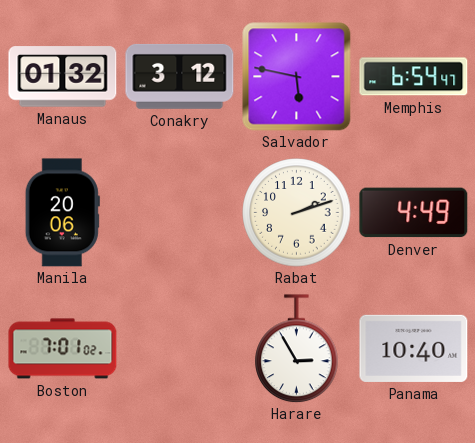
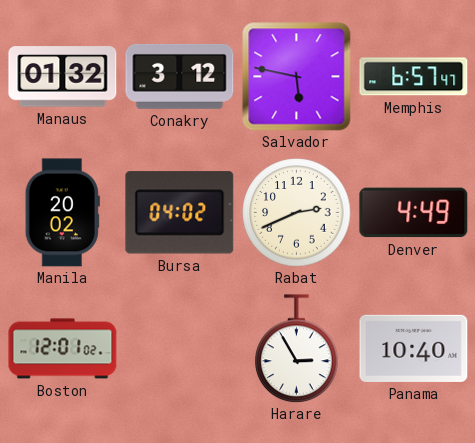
Memphis: 6:54 -> 6:57 (414, 77)
Manila: 20:06 -> 20:02 (62, 213)
Bursa: none -> 04:02 (180, 213)
Rabat: 2:12 -> 2:41 (297, 213)
Boston: 7:01 -> 12:01 (63, 349)
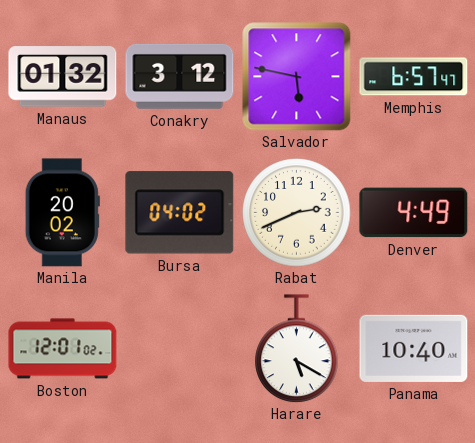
Harare: 2:55 -> 5:20 (297, 349)
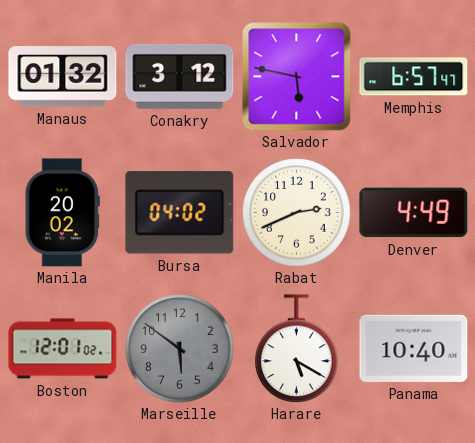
Marseille: none -> 5:51 (180, 349)
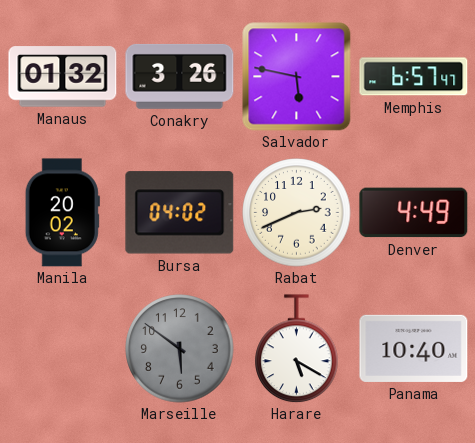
Conakry: 3:12 -> 3:26 (180, 76)
Boston: 12:01 -> none (63, 349)
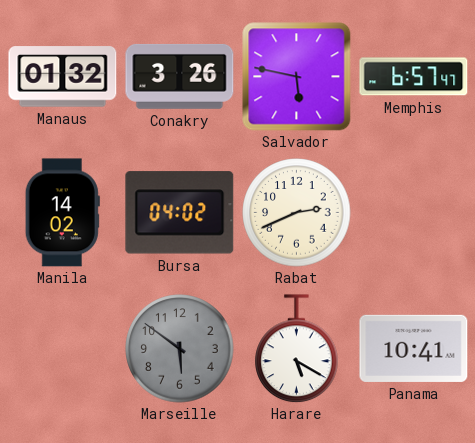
Manila: 20:02 -> 14:02 (62, 213)
Denver: 4:49 -> none (414, 213)
Panama: 10:40 -> 10:41 (414, 348)
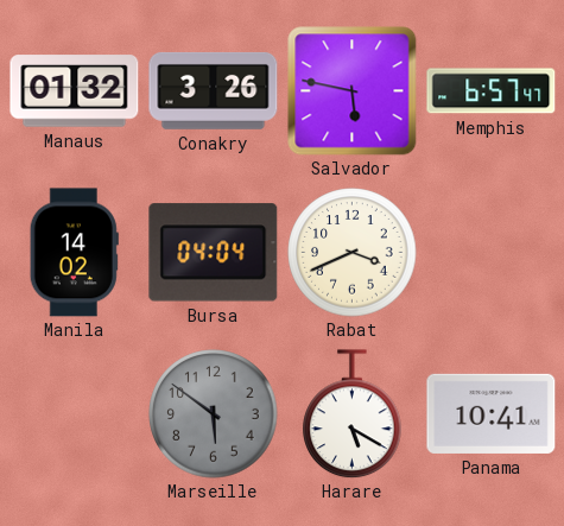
Bursa: 04:02 -> 04:04 (214, 253)
Rabat: 2:41 -> 3:41 (353, 253)
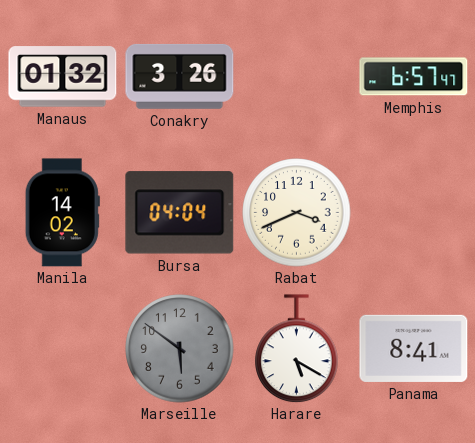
Salvador: 5:47 -> none (353, 91)
Panama: 10:41 -> 8:41 (414, 348)
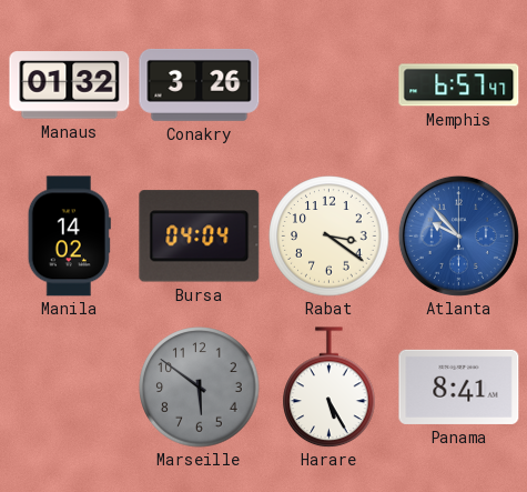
Rabat: 3:41 -> 3:21 (330, 237)
Atlanta: none -> 9:53 (458, 235)
Harare: 5:20 -> 5:25 (330, 388)
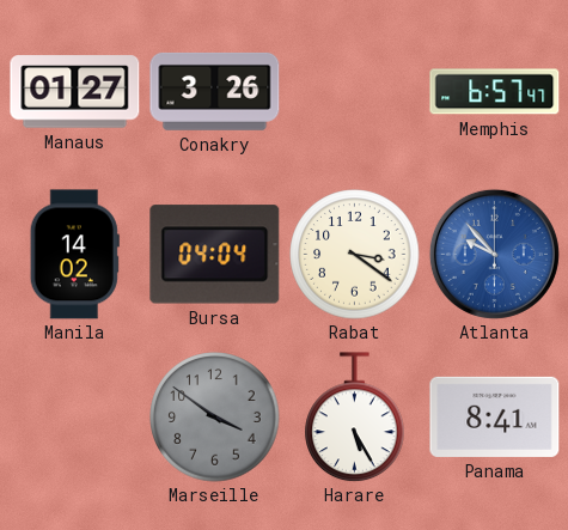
Manaus: 01:32 -> 01:27 (75, 92)
Marseille: 5:51 -> 3:51 (215, 418)
